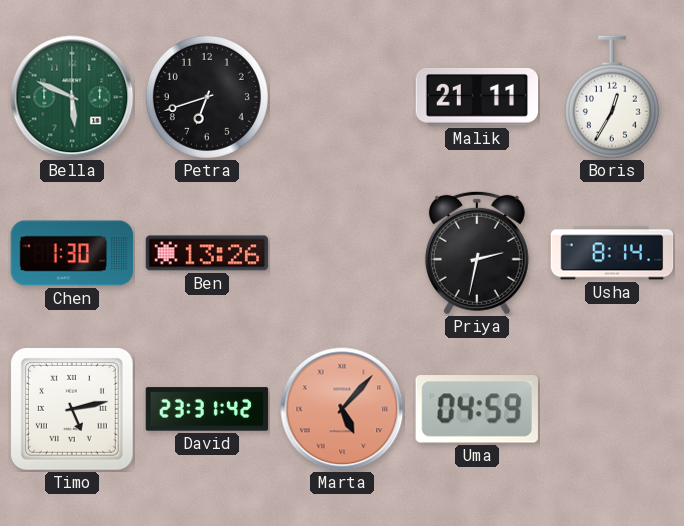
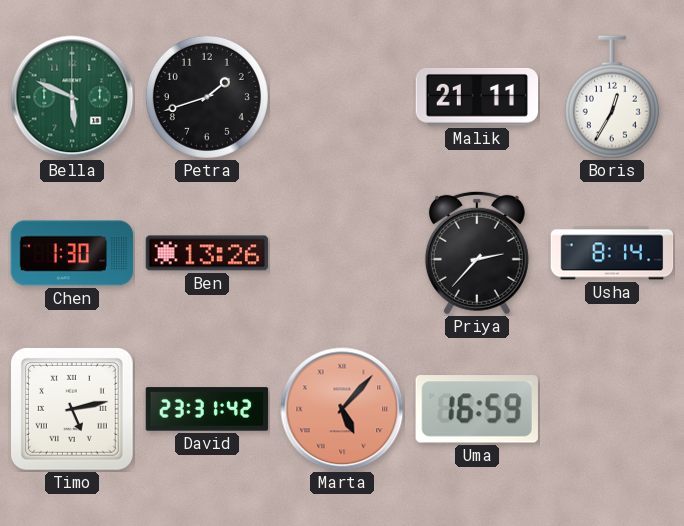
Petra: 6:42 -> 1:42 (207, 97)
Priya: 2:32 -> 2:37 (477, 253)
Uma: 04:59 -> 16:59 (477, 410)
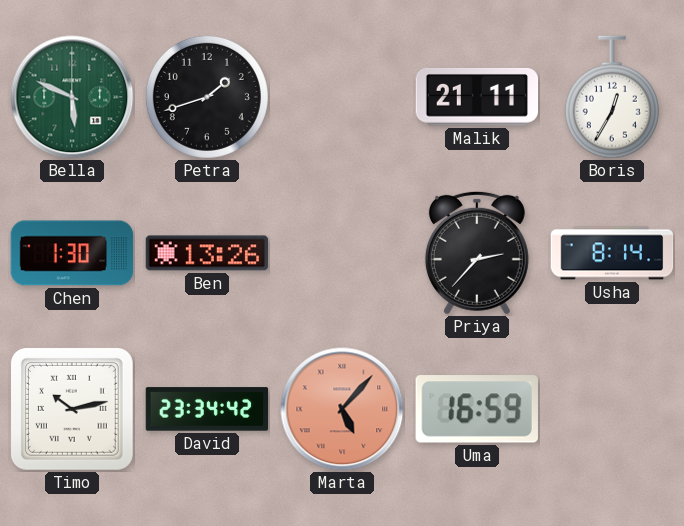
Timo: 5:13 -> 10:13 (72, 409)
David: 23:31 -> 23:34 (207, 409)
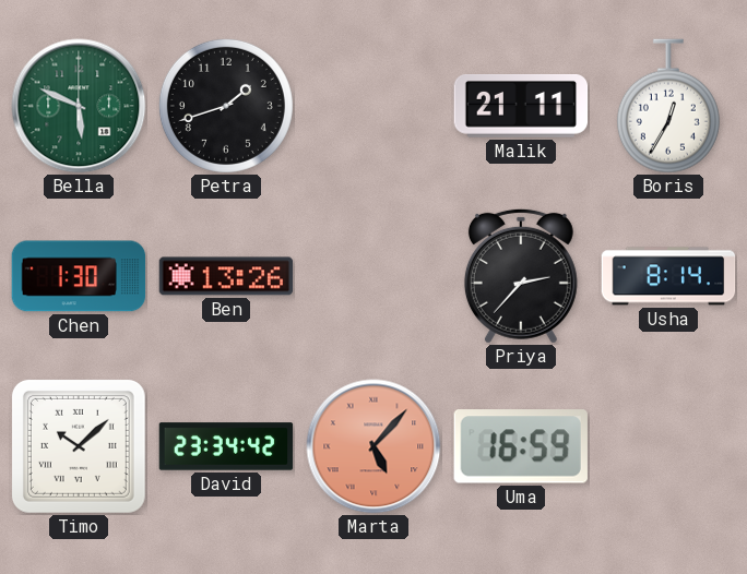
Timo: 10:13 -> 10:08 (79, 446)
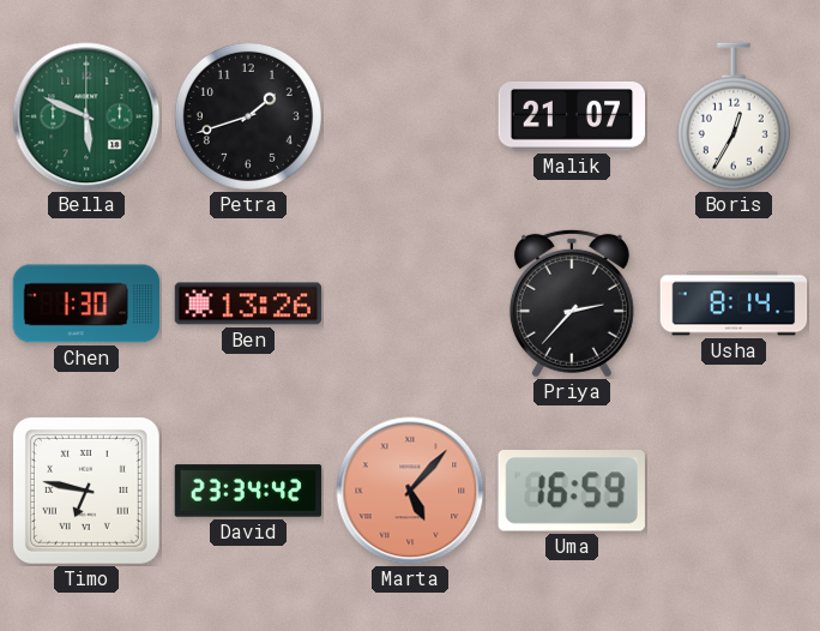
Malik: 21:11 -> 21:07 (572, 118)
Timo: 10:08 -> 6:47 (86, 491)
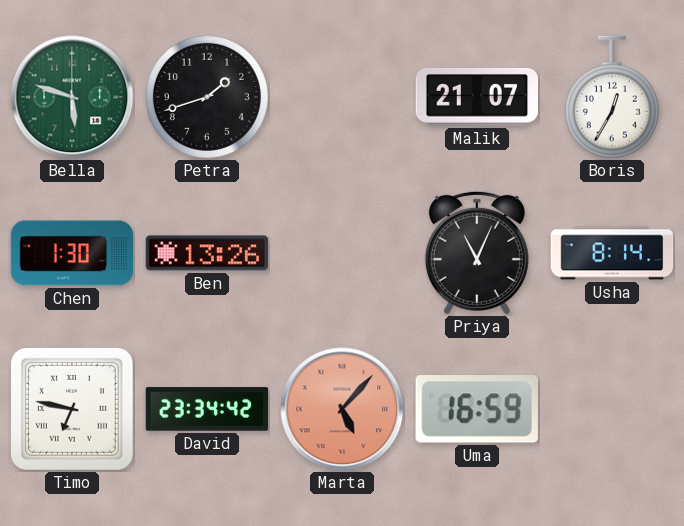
Bella: 5:49 -> 5:48 (72, 97)
Priya: 2:37 -> 11:04 (477, 253)
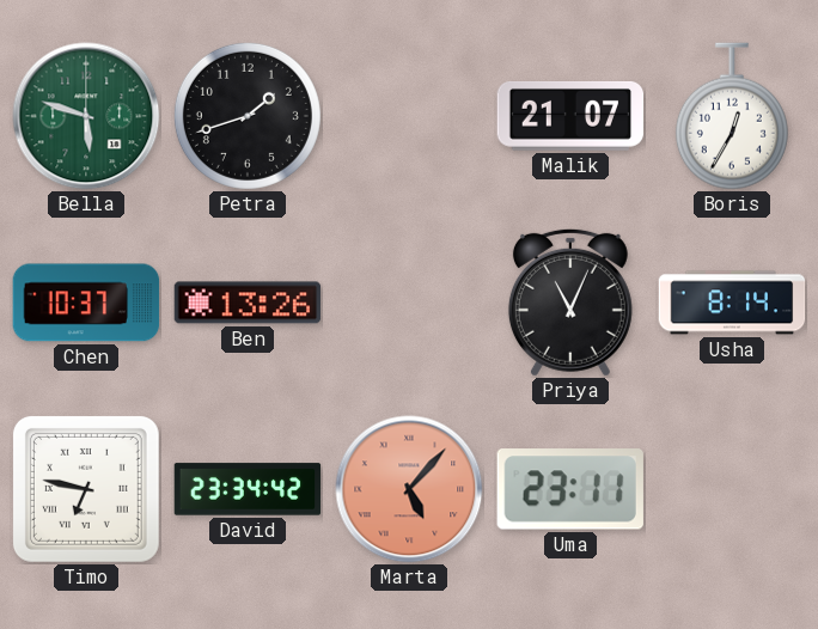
Chen: 1:30 -> 10:37 (86, 303)
Uma: 16:59 -> 23:11 (570, 490)
